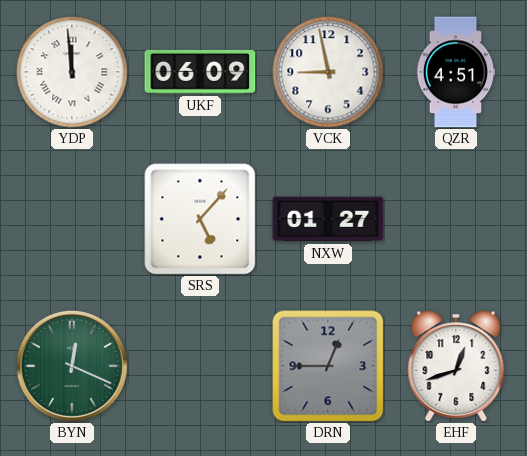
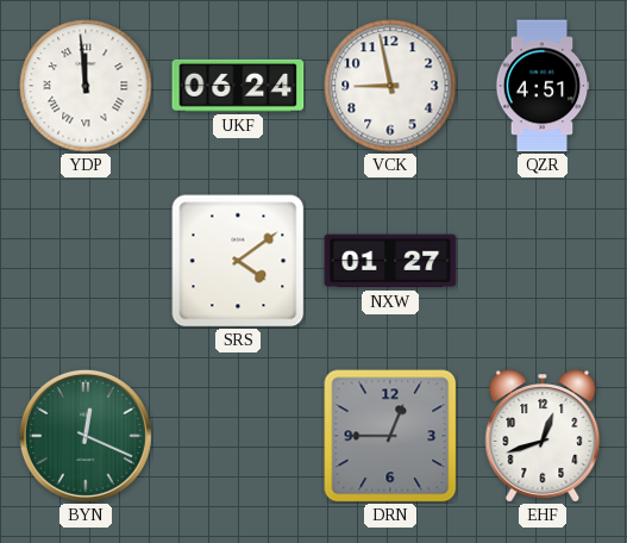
UKF: 06:09 -> 06:24 (238, 86)
SRS: 5:07 -> 4:09 (238, 261)
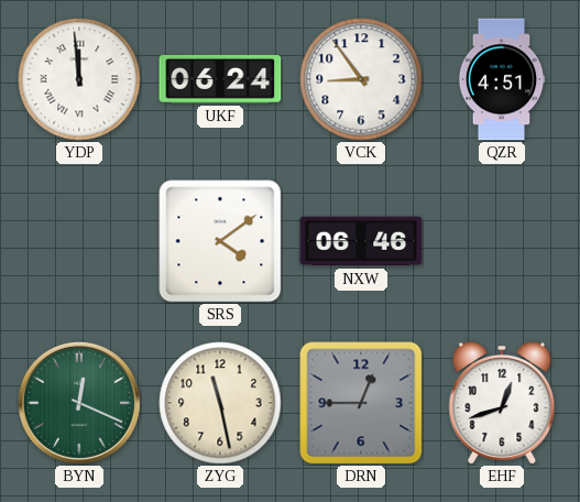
VCK: 8:58 -> 8:54 (361, 79)
NXW: 01:27 -> 06:46 (361, 241)
ZYG: none -> 11:28 (220, 403)
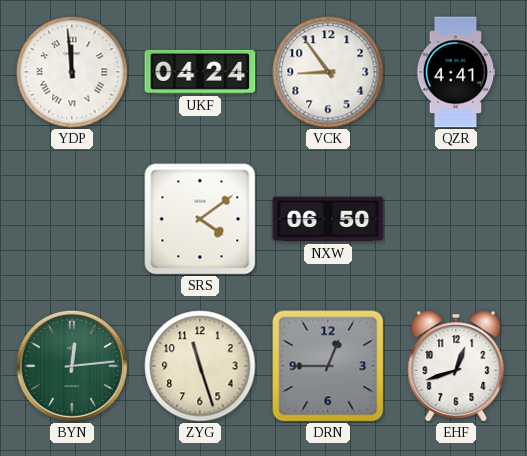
UKF: 06:24 -> 04:24 (200, 72)
QZR: 4:51 -> 4:41 (456, 72)
NXW: 06:46 -> 06:50 (328, 219)
BYN: 12:19 -> 12:14 (72, 366)
ZYG: 11:28 -> 11:27 (200, 366)
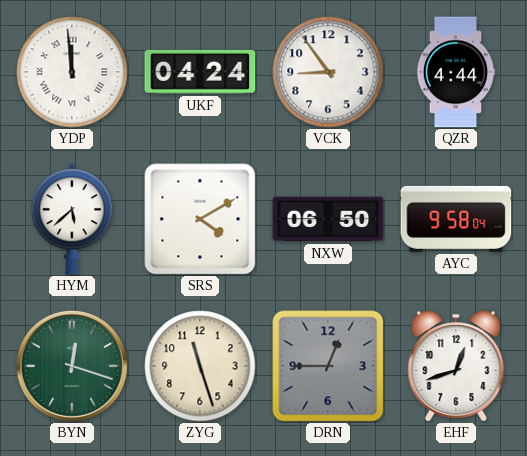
QZR: 4:41 -> 4:44 (456, 72)
HYM: none -> 5:38 (72, 219)
SRS: 4:09 -> 4:10 (200, 219)
AYC: none -> 9:58 (456, 219)
BYN: 12:14 -> 12:18 (72, 366)
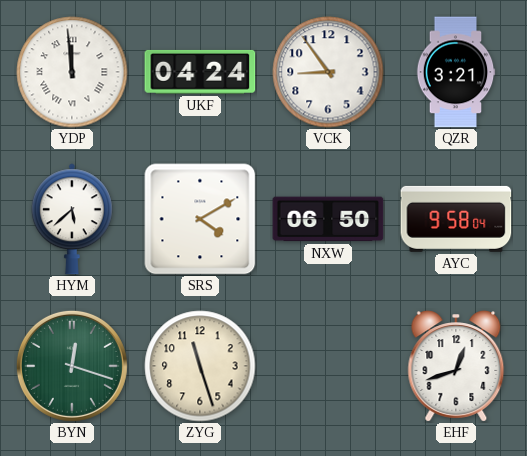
QZR: 4:44 -> 3:21 (456, 72)
DRN: 12:45 -> none (328, 366)
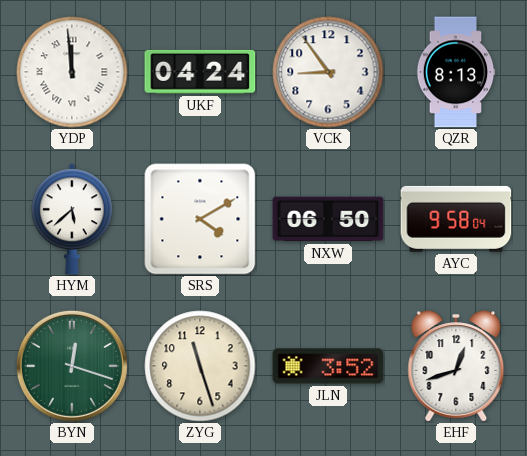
QZR: 3:21 -> 8:13 (456, 72)
JLN: none -> 3:52 (328, 366)
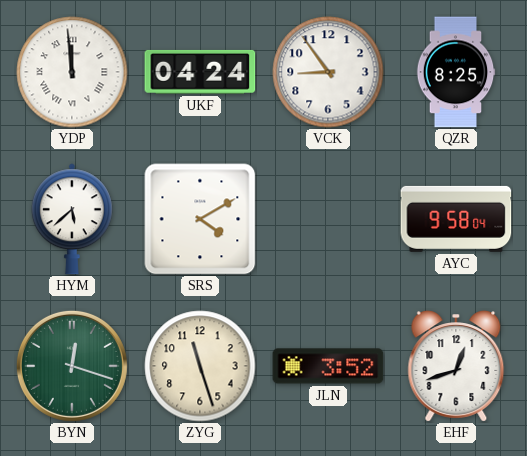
QZR: 8:13 -> 8:25 (456, 72)
NXW: 06:50 -> none (328, 219)
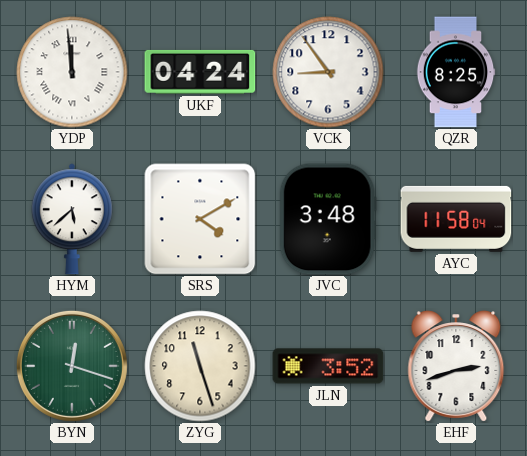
JVC: none -> 3:48 (328, 219)
AYC: 9:58 -> 11:58 (456, 219)
EHF: 12:42 -> 2:42 (456, 366)
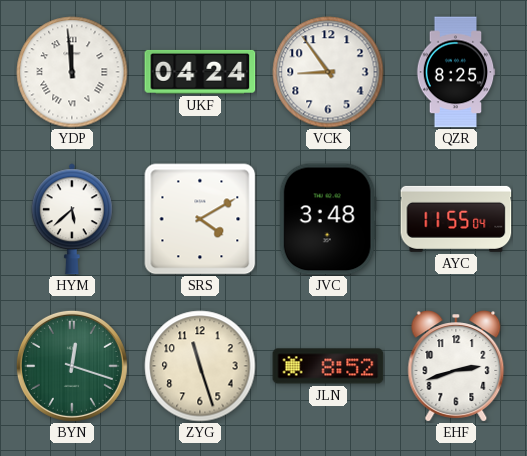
AYC: 11:58 -> 11:55 (456, 219)
JLN: 3:52 -> 8:52 (328, 366)
